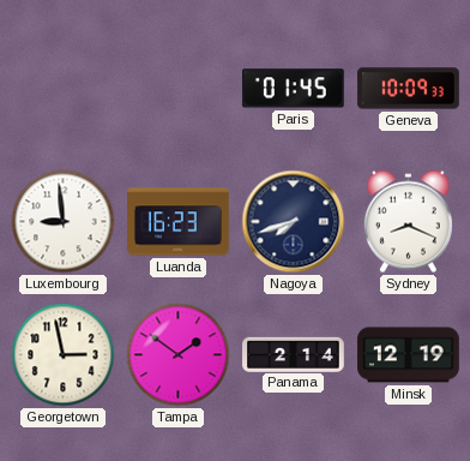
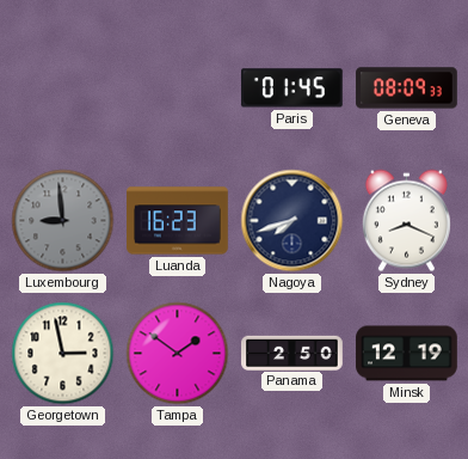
Geneva: 10:09 -> 08:09 (407, 88)
Luxembourg dial: white -> grey (63, 221)
Panama: 2:14 -> 2:50 (292, 353)
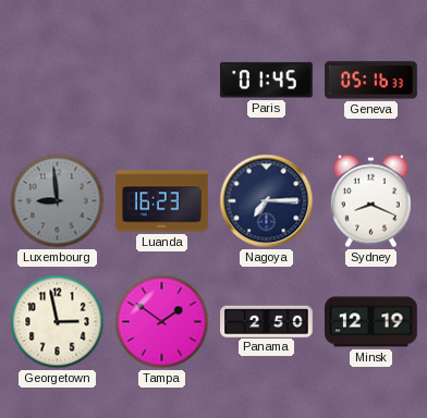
Geneva: 08:09 -> 05:16 (371, 81)
Nagoya: 7:42 -> 7:15 (267, 201)
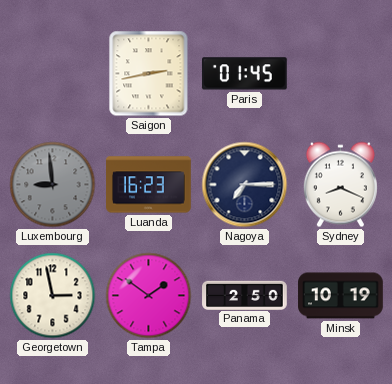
Saigon: none -> 2:43 (149, 74)
Geneva: 05:16 -> none (371, 81)
Minsk: 12:19 -> 10:19 (341, 296)
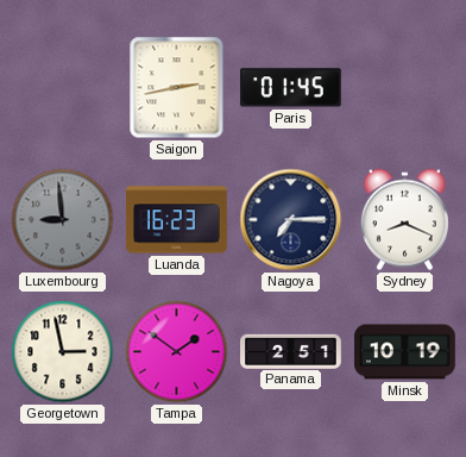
Panama: 2:50 -> 2:51 (291, 351)
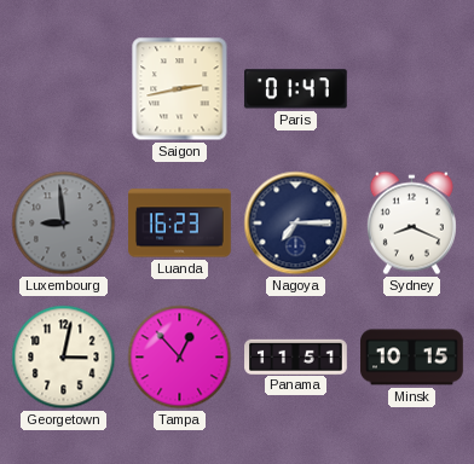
Paris: 01:45 -> 01:47 (295, 89)
Georgetown: 2:58 -> 3:02 (64, 358)
Tampa: 1:51 -> 12:53 (180, 358)
Panama: 2:51 -> 11:51 (296, 356)
Minsk: 10:19 -> 10:15 (412, 358)
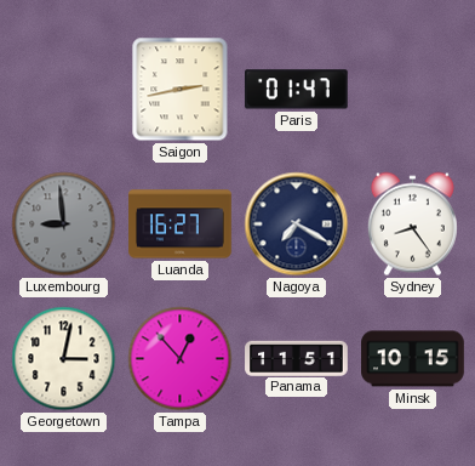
Luanda: 16:23 -> 16:27 (181, 225)
Nagoya: 7:15 -> 7:20 (297, 225)
Sydney: 8:19 -> 8:24 (412, 225)
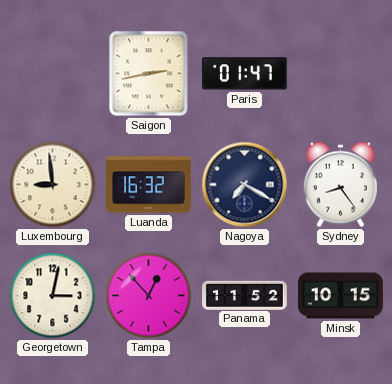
Luxembourg dial: grey -> cream (53, 185)
Luanda: 16:27 -> 16:32 (149, 185)
Panama: 11:51 -> 11:52 (245, 295)
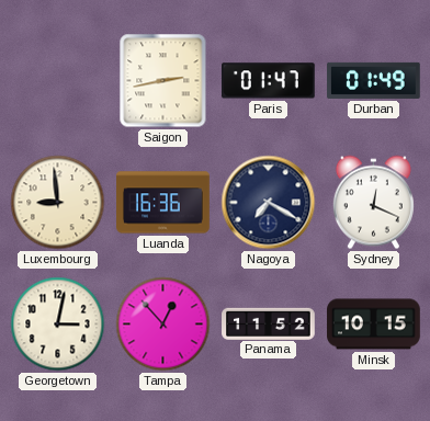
Durban: none -> 01:49 (374, 80)
Luanda: 16:32 -> 16:36 (163, 203)
Sydney: 8:24 -> 12:19 (373, 203)
